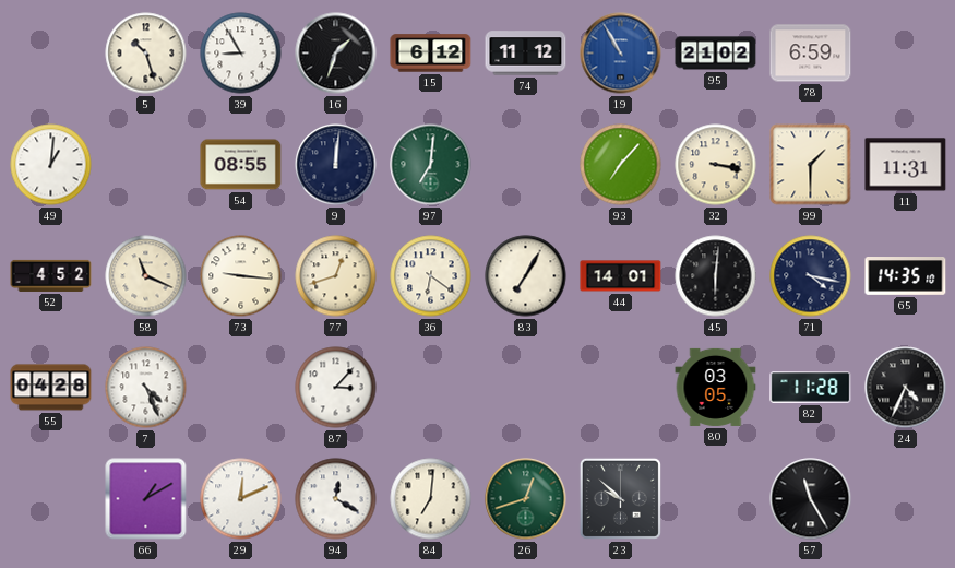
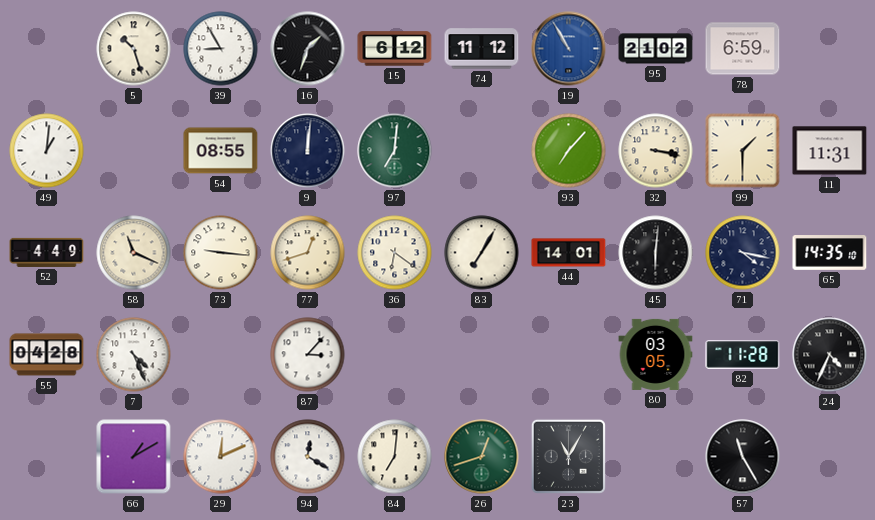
52: 4:52 -> 4:49 (47, 252)
23: 9:52 -> 11:05 (568, 456)
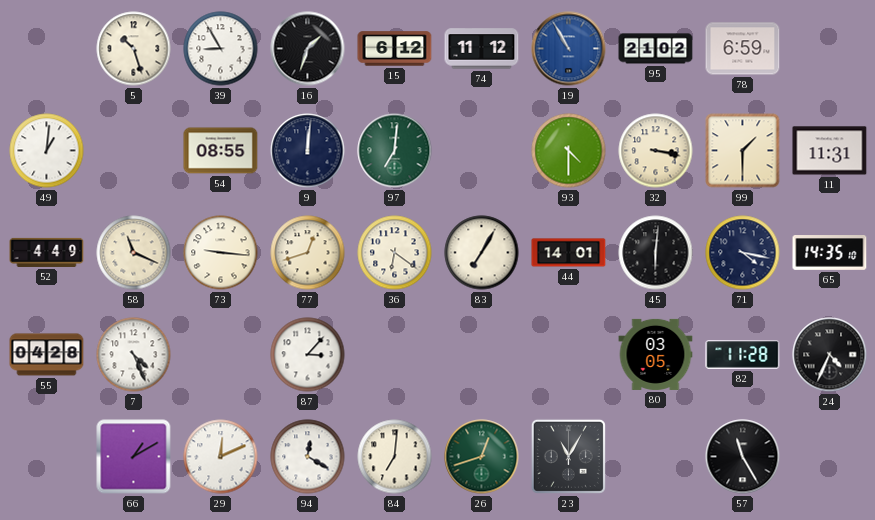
93: 7:07 -> 4:30 (569, 151)
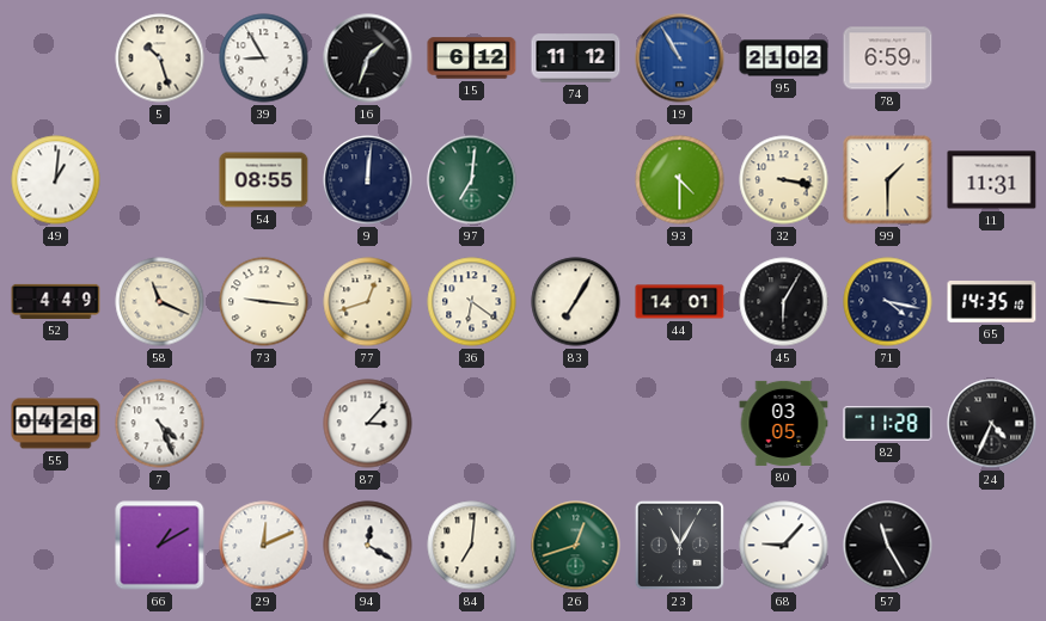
45: 6:01 -> 6:05 (784, 302)
68: none -> 9:07 (784, 546)
